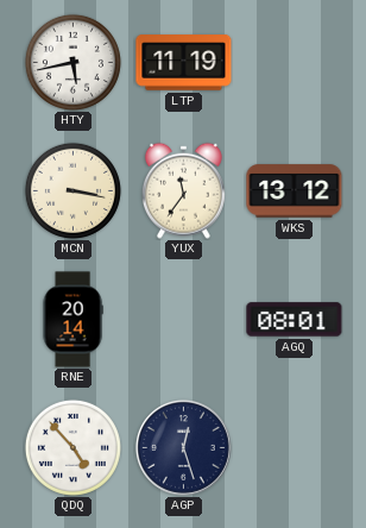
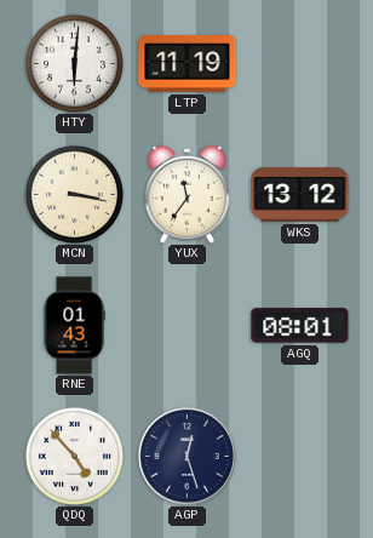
HTY: 5:43 -> 6:01 (74, 63)
RNE: 20:14 -> 01:43 (74, 326)
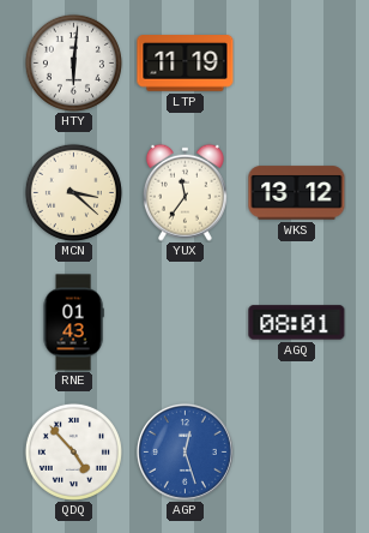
MCN: 3:17 -> 3:22 (73, 192)
AGP dial: navy -> blue (184, 451)
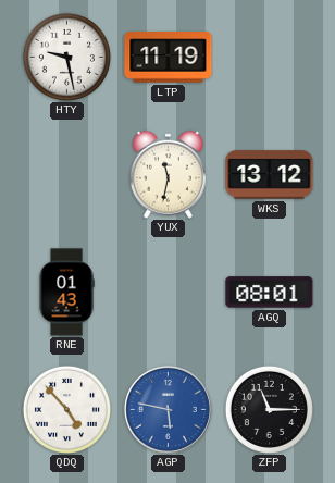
HTY: 6:01 -> 9:28 (66, 57)
MCN: 3:22 -> none (73, 192)
YUX: 11:36 -> 11:32 (167, 174)
AGP: 12:27 -> 5:47 (167, 409)
ZFP: none -> 11:15 (269, 409)
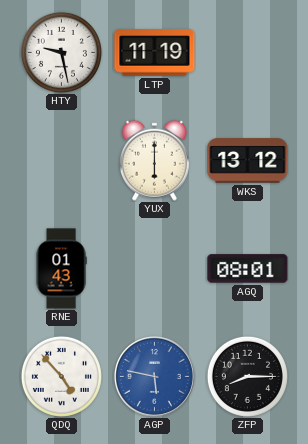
YUX: 11:32 -> 6:00 (154, 160)
ZFP: 11:15 -> 8:15 (247, 376)
